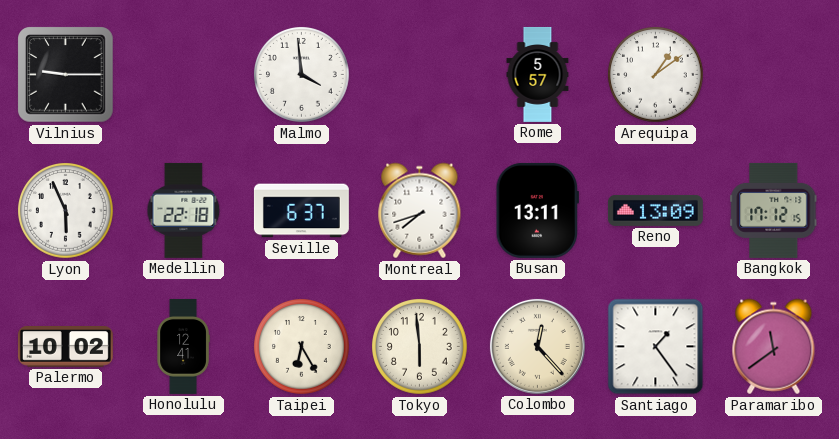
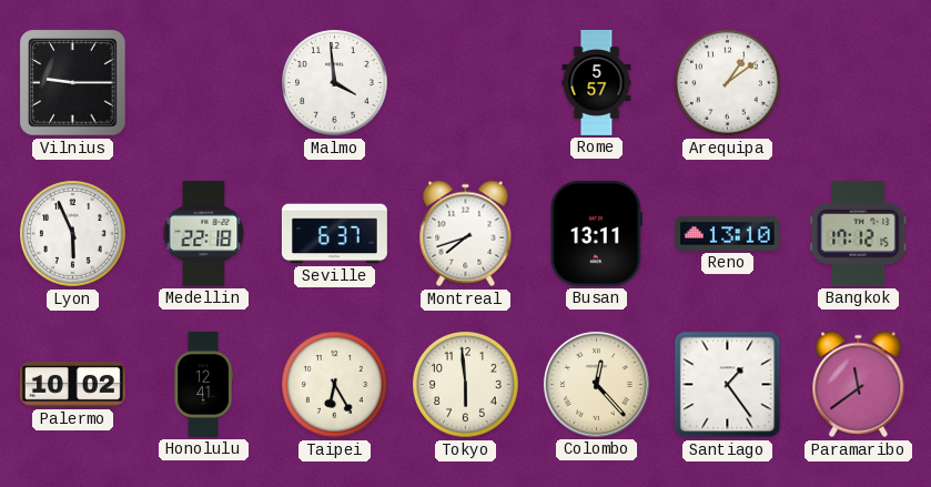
Reno: 13:09 -> 13:10 (727, 233)
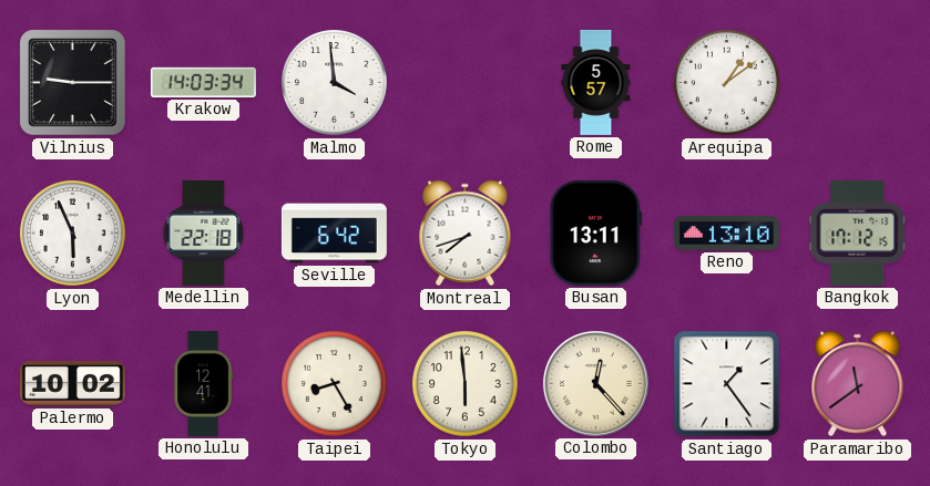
Krakow: none -> 14:03 (203, 82)
Seville: 6:37 -> 6:42 (334, 234)
Taipei: 6:25 -> 8:25 (335, 384)
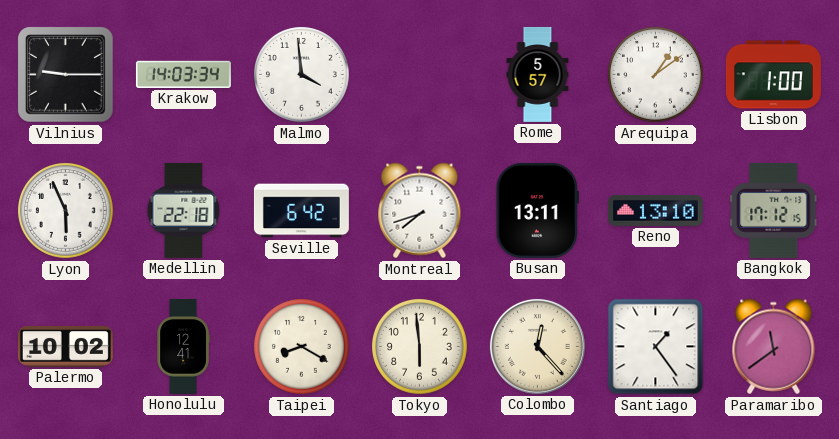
Lisbon: none -> 1:00 (773, 75)
Taipei: 8:25 -> 8:20 (302, 347)
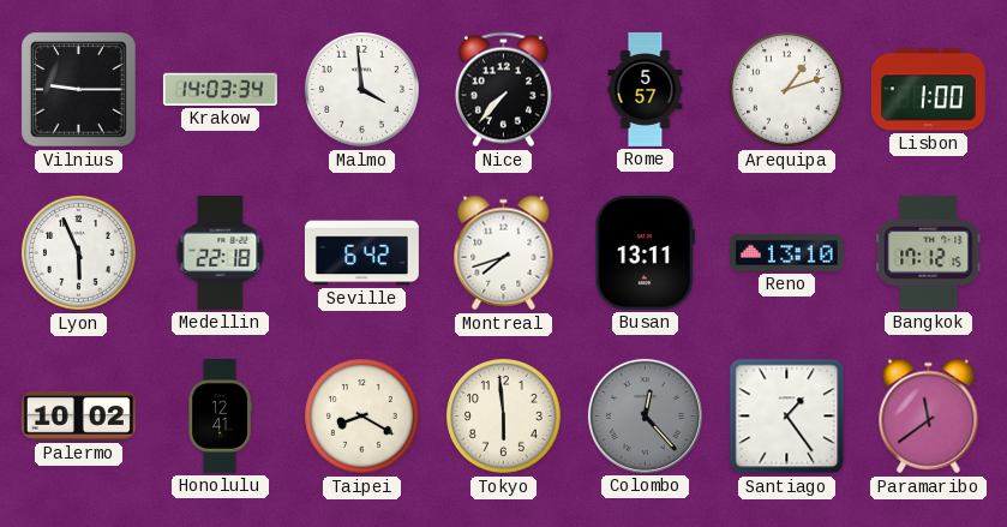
Nice: none -> 7:37 (503, 90)
Arequipa: 1:09 -> 1:12 (787, 90)
Colombo dial: cream -> grey (645, 415)
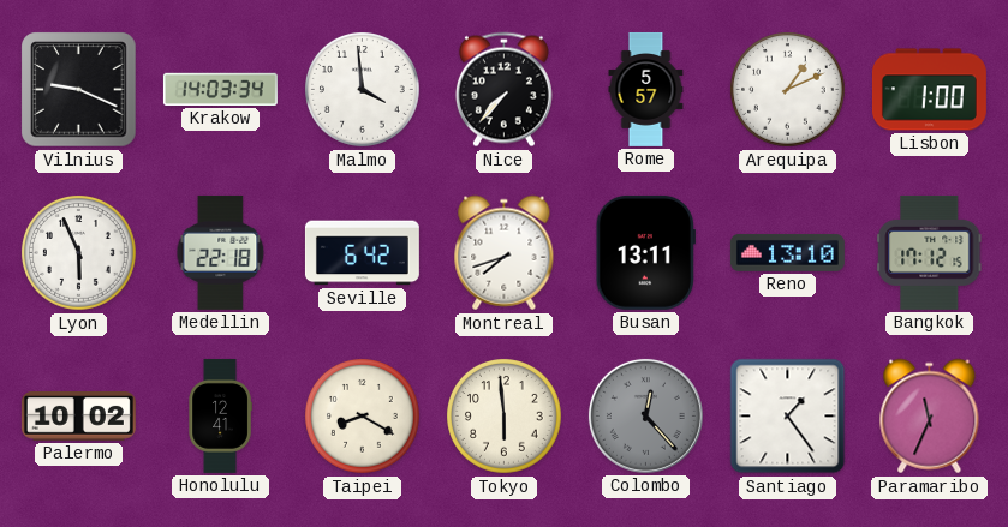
Vilnius: 9:15 -> 9:19 (79, 90)
Arequipa: 1:12 -> 1:11 (788, 90)
Paramaribo: 11:39 -> 11:34 (930, 417)
